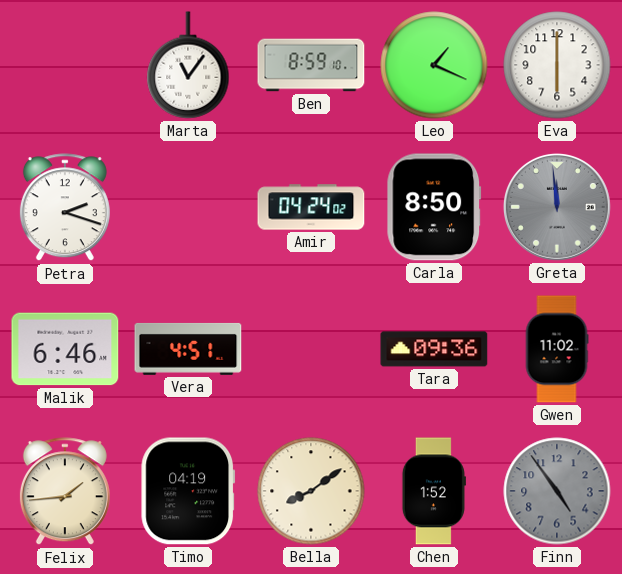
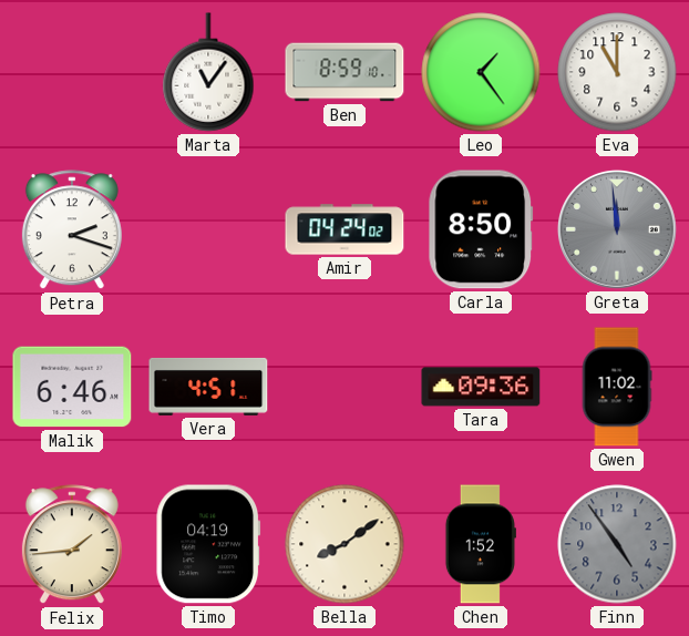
Leo: 1:19 -> 1:24 (481, 72)
Eva: 6:00 -> 11:00 (617, 72)
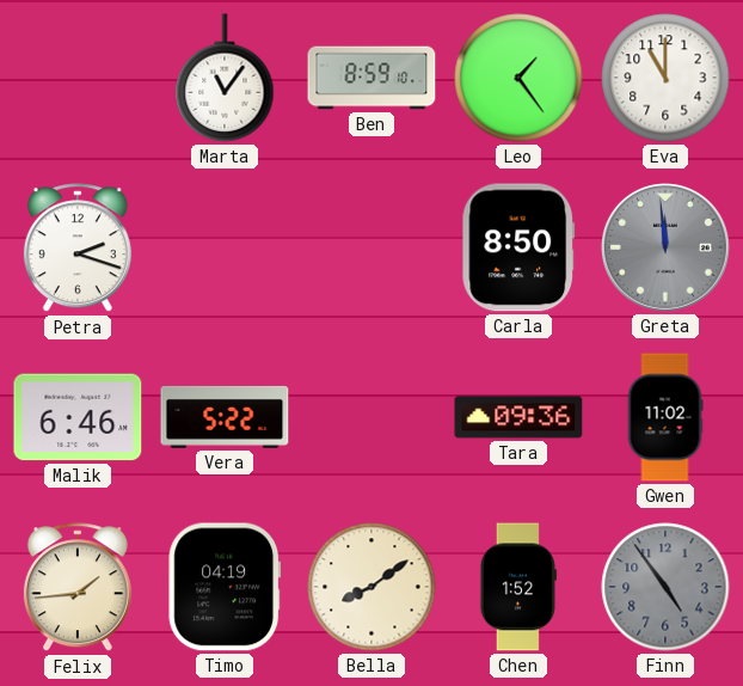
Amir: 04:24 -> none (344, 229)
Vera: 4:51 -> 5:22 (225, 417)
